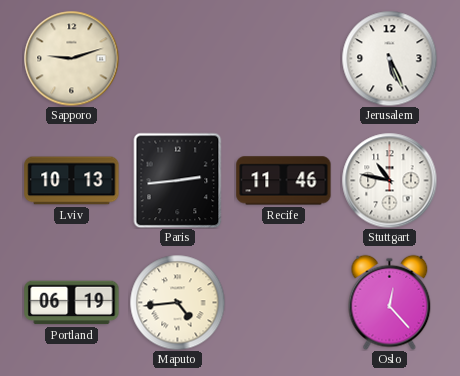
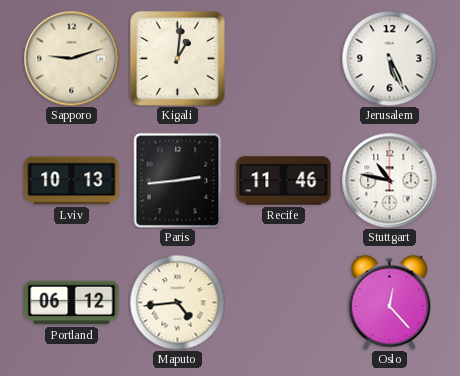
Kigali: none -> 1:01 (178, 59)
Portland: 06:19 -> 06:12 (72, 303)
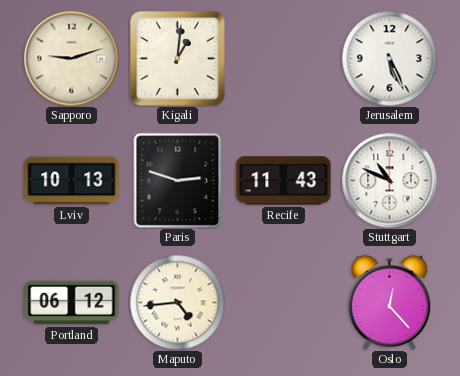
Paris: 2:44 -> 2:48 (178, 180)
Recife: 11:46 -> 11:43 (284, 181)
Stuttgart: 10:47 -> 10:49 (389, 180)
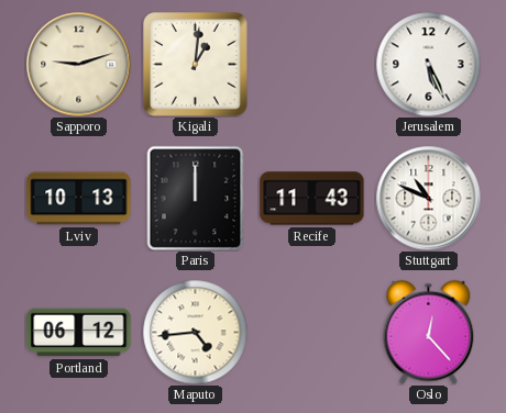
Paris: 2:48 -> 12:00 (196, 198)
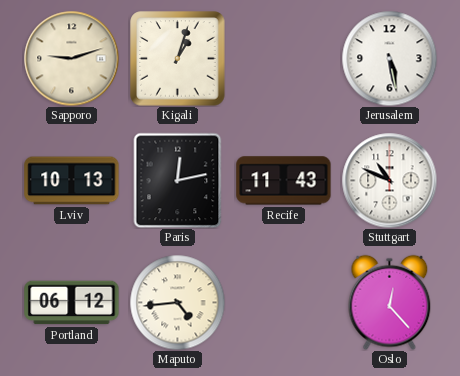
Kigali: 1:01 -> 1:03 (178, 59)
Jerusalem: 5:26 -> 5:28 (389, 58)
Paris: 12:00 -> 12:13 (178, 180)
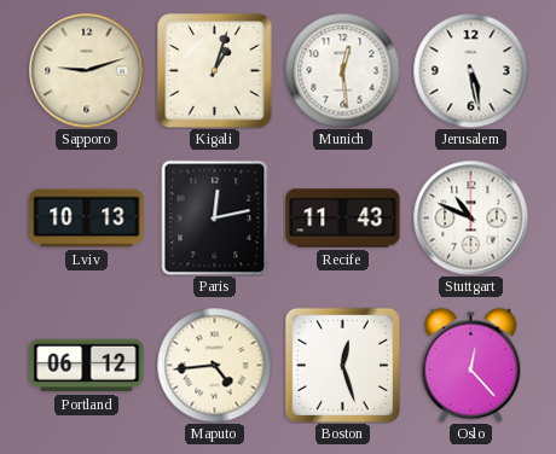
Munich: none -> 12:29 (342, 70)
Boston: none -> 12:27 (342, 365)
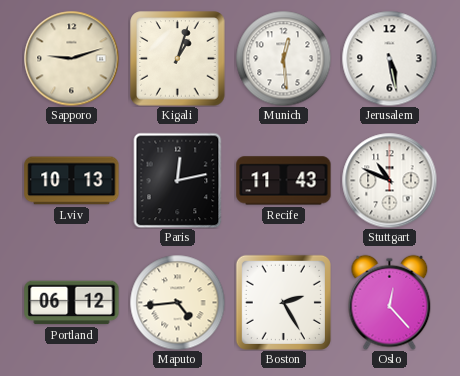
Boston: 12:27 -> 2:25 (283, 302)
